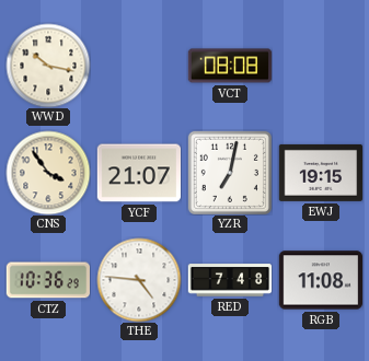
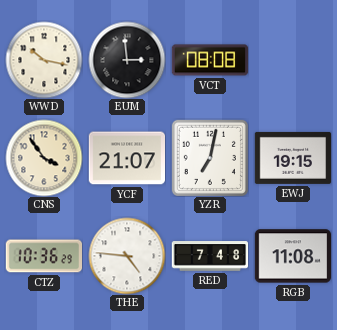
EUM: none -> 2:59 (127, 60)
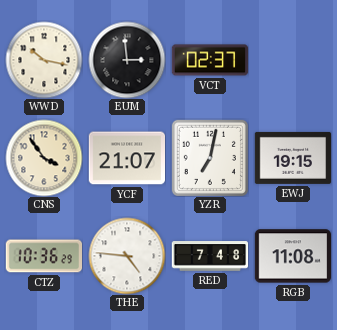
VCT: 08:08 -> 02:37 (210, 60)
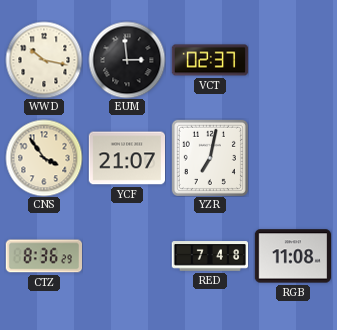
EWJ: 19:15 -> none (292, 158)
CTZ: 10:36 -> 8:36 (43, 256)
THE: 4:46 -> none (127, 256)
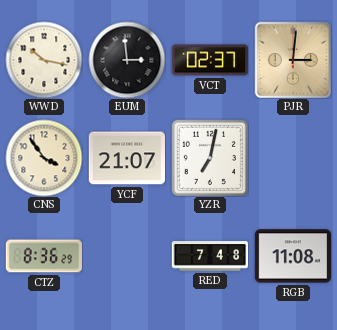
PJR: none -> 3:01 (292, 59)
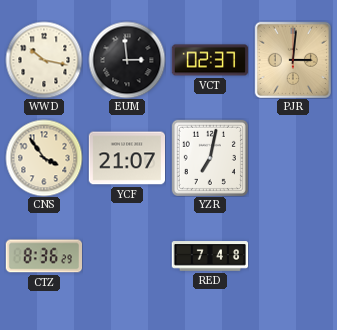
RGB: 11:08 -> none (292, 256)
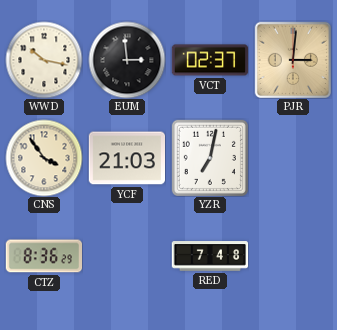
YCF: 21:07 -> 21:03 (126, 158)
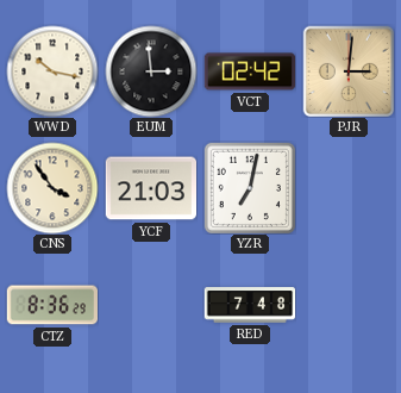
VCT: 02:37 -> 02:42 (250, 71)
